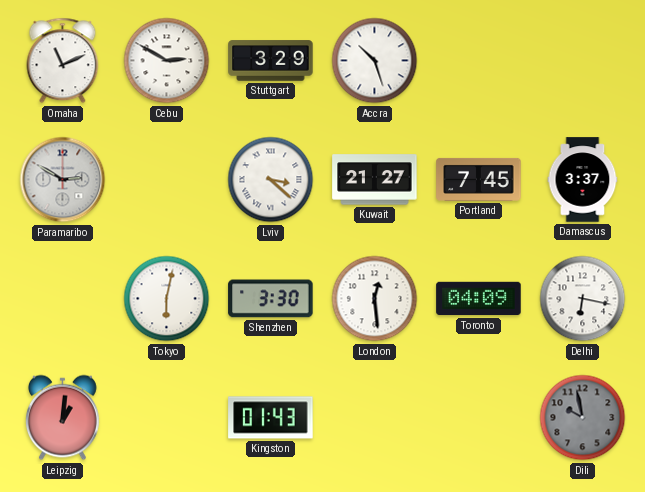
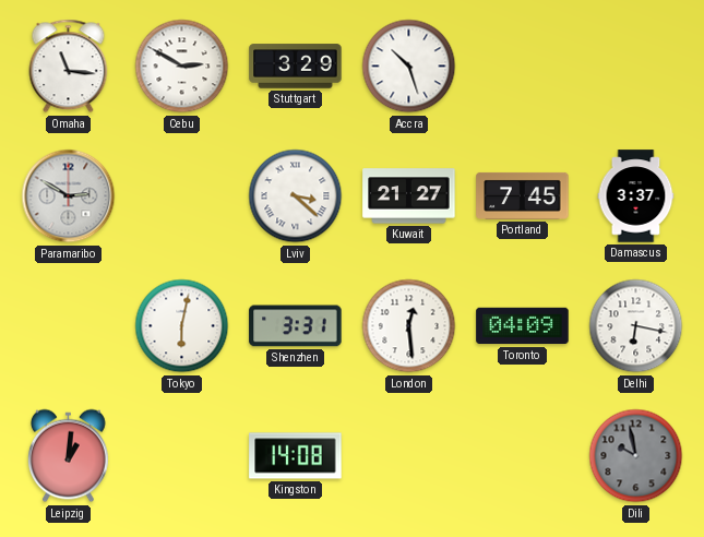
Omaha: 11:11 -> 11:16 (69, 67)
Shenzhen: 3:30 -> 3:31 (296, 326)
Kingston: 01:43 -> 14:08 (296, 456)
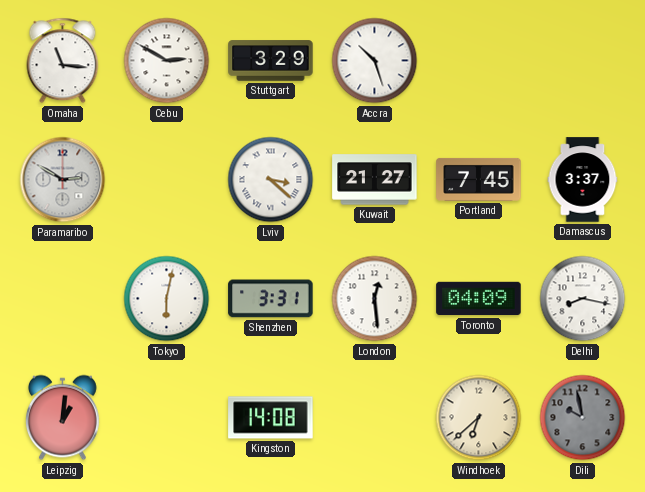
Delhi: 6:17 -> 8:17 (583, 299)
Windhoek: none -> 6:38 (479, 418)
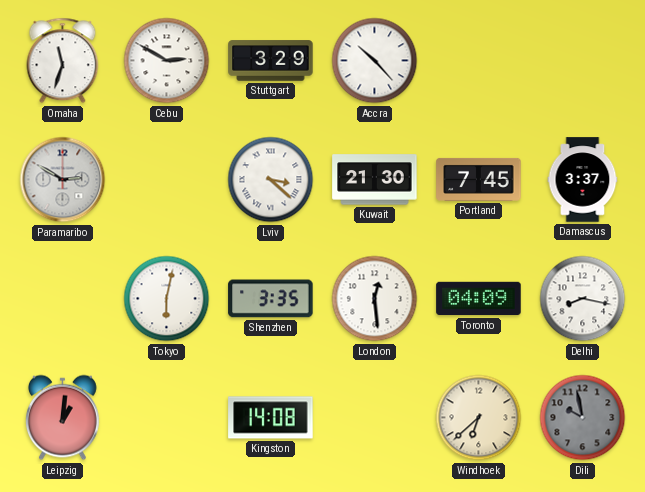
Omaha: 11:16 -> 11:33 (63, 61)
Accra: 10:27 -> 10:23 (375, 61)
Kuwait: 21:27 -> 21:30 (375, 180)
Shenzhen: 3:31 -> 3:35 (271, 299)
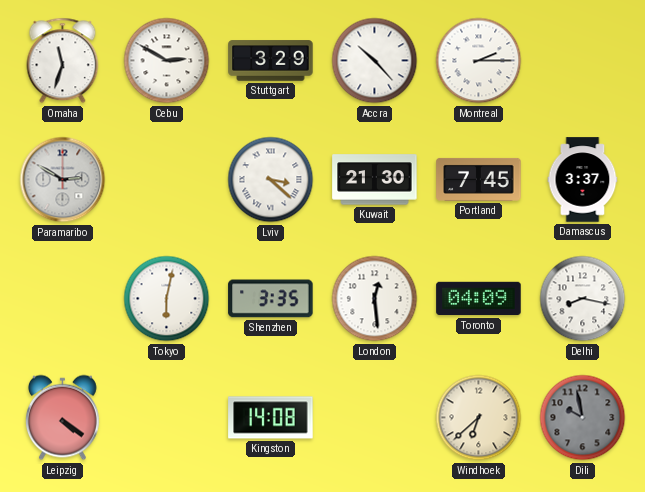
Montreal: none -> 2:15 (479, 61)
Leipzig: 1:01 -> 4:21 (62, 418)
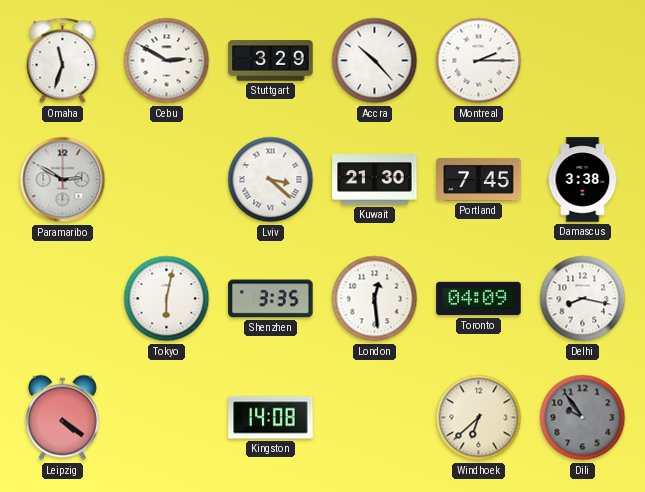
Damascus: 3:37 -> 3:38 (583, 180)
Dili: 9:58 -> 9:54 (583, 418)
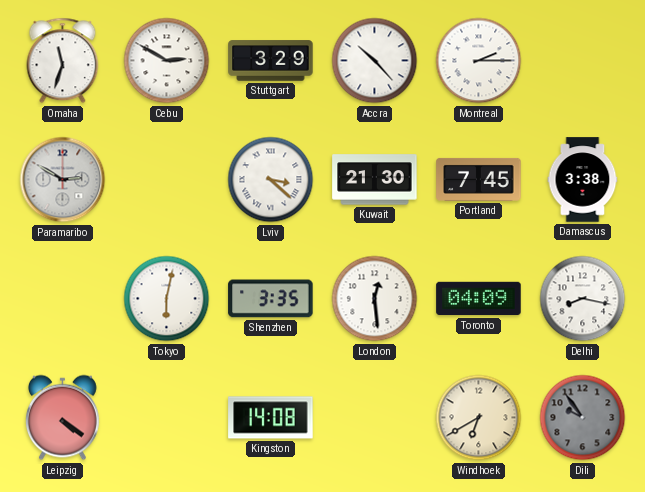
Windhoek: 6:38 -> 6:40 (479, 418)
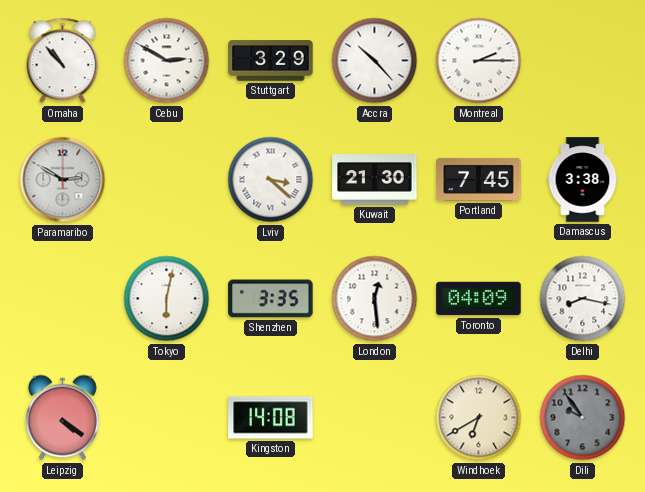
Omaha: 11:33 -> 10:53 (63, 61)
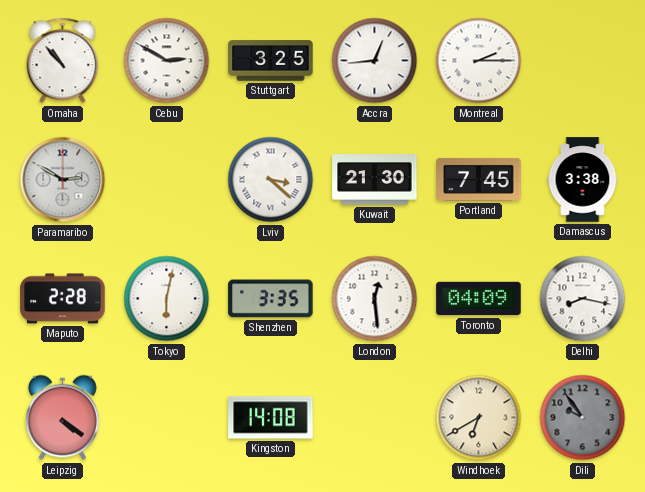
Stuttgart: 3:29 -> 3:25 (271, 61)
Accra: 10:23 -> 12:44 (375, 61)
Maputo: none -> 2:28 (63, 299)
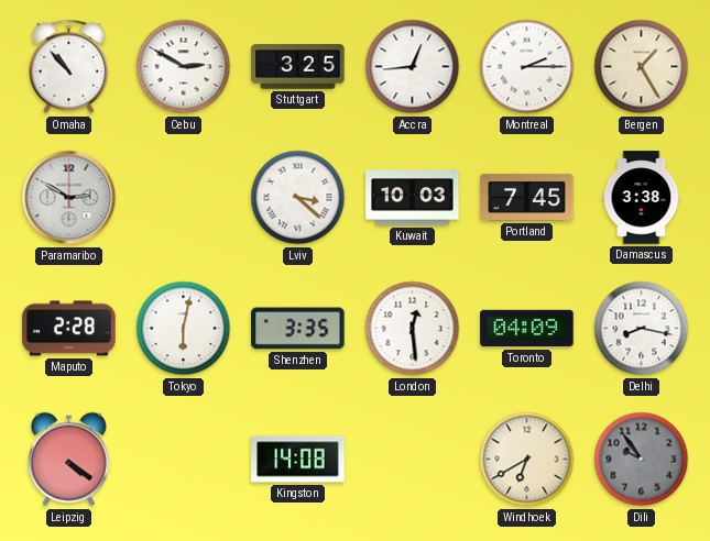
Bergen: none -> 1:25 (642, 67)
Kuwait: 21:30 -> 10:03 (413, 198)
